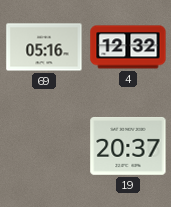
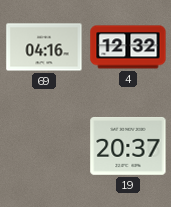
69: 05:16 -> 04:16 (44, 47)
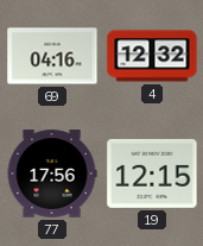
77: none -> 17:56 (52, 174)
19: 20:37 -> 12:15 (152, 174)
